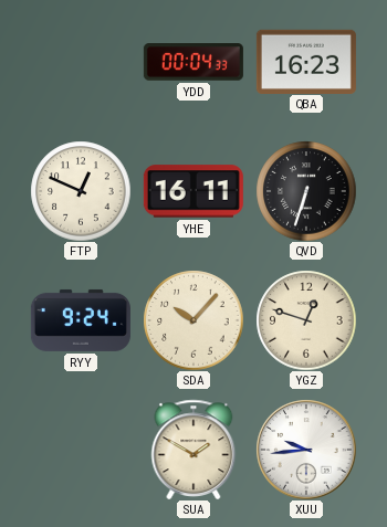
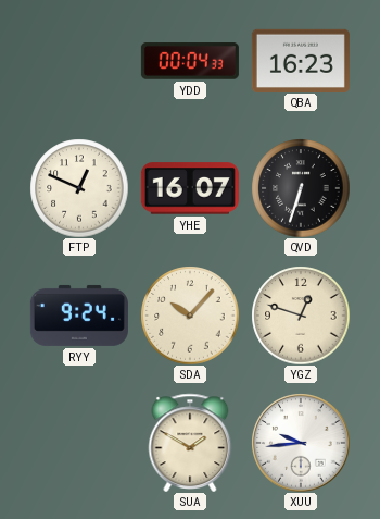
YHE: 16:11 -> 16:07 (190, 188)
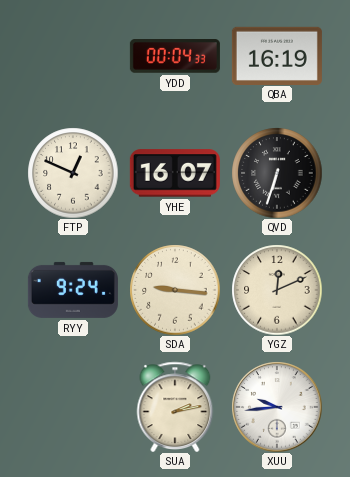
QBA: 16:23 -> 16:19 (277, 55)
SDA: 10:07 -> 9:16 (175, 290)
YGZ: 12:48 -> 12:11 (277, 290)
SUA: 1:50 -> 2:13 (175, 406)
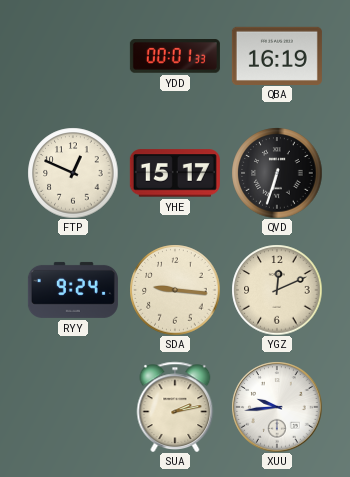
YDD: 00:04 -> 00:01 (175, 56)
YHE: 16:07 -> 15:17 (175, 173)
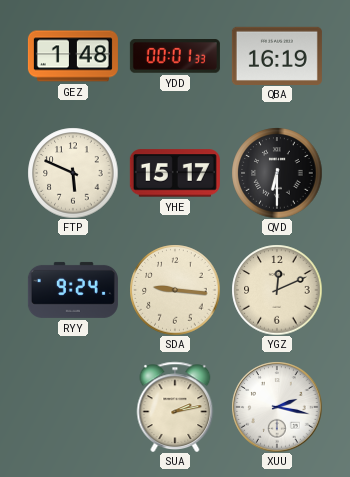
GEZ: none -> 1:48 (73, 56)
FTP: 12:49 -> 5:49 (73, 173)
QVD: 6:33 -> 6:30 (277, 173)
XUU: 9:44 -> 2:17 (277, 407)
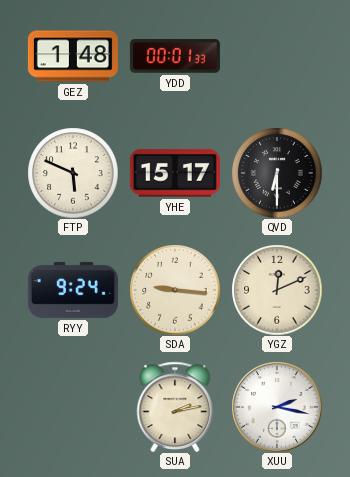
QBA: 16:19 -> none (277, 55)
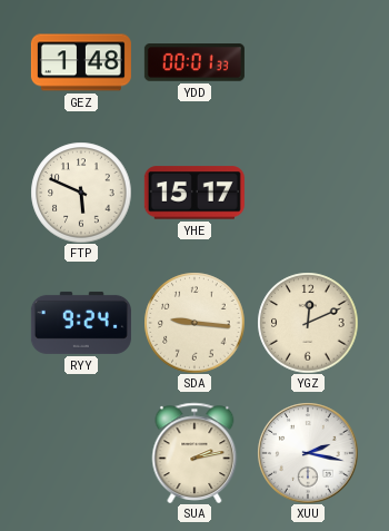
QVD: 6:30 -> none (277, 173)
